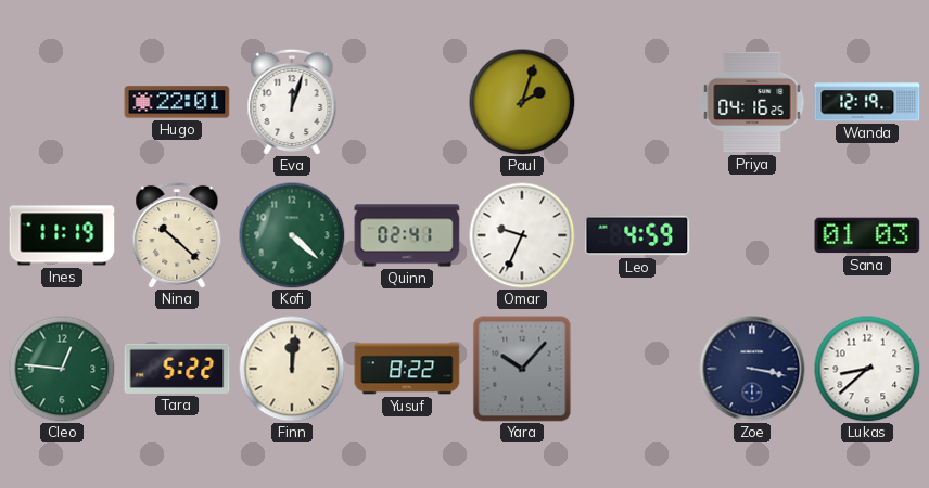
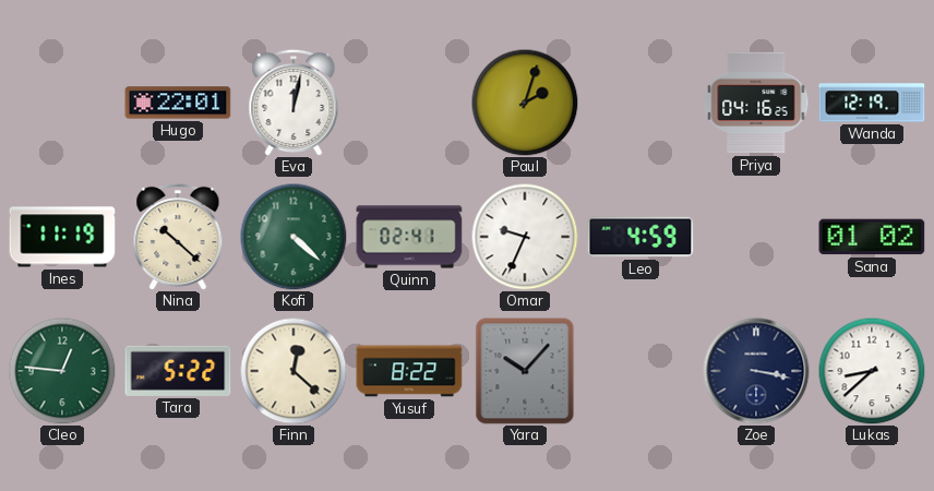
Eva: 12:03 -> 12:02 (294, 101)
Sana: 01:03 -> 01:02 (872, 237)
Finn: 12:01 -> 12:22 (294, 371)
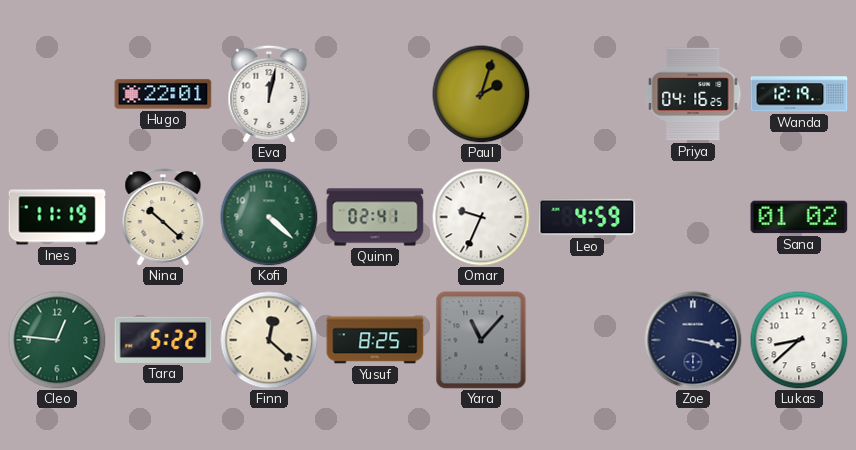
Yusuf: 8:22 -> 8:25 (375, 340)
Yara: 10:07 -> 11:07 (481, 340)
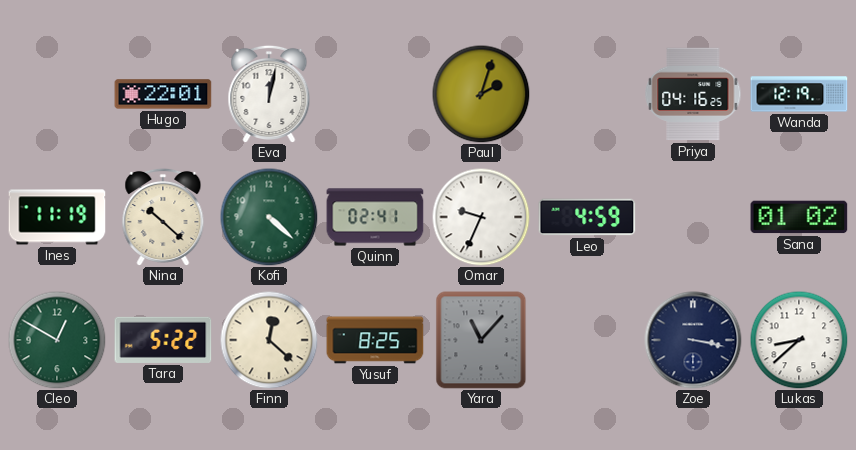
Cleo: 12:46 -> 12:50 (57, 340)
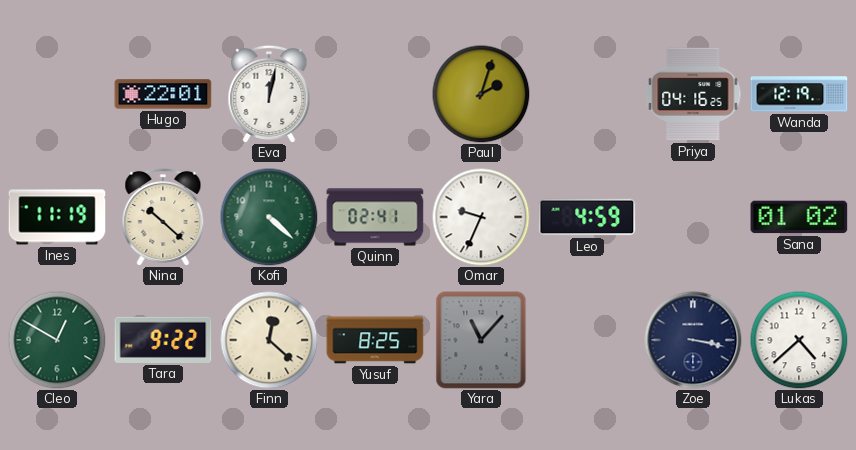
Tara: 5:22 -> 9:22 (163, 340)
Lukas: 8:38 -> 4:38 (799, 340)
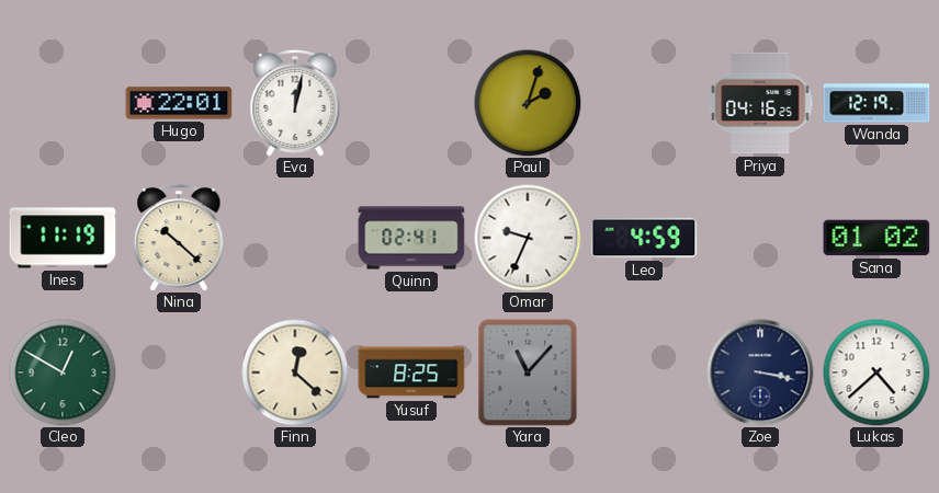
Kofi: 4:22 -> none (269, 217)
Tara: 9:22 -> none (163, 340)
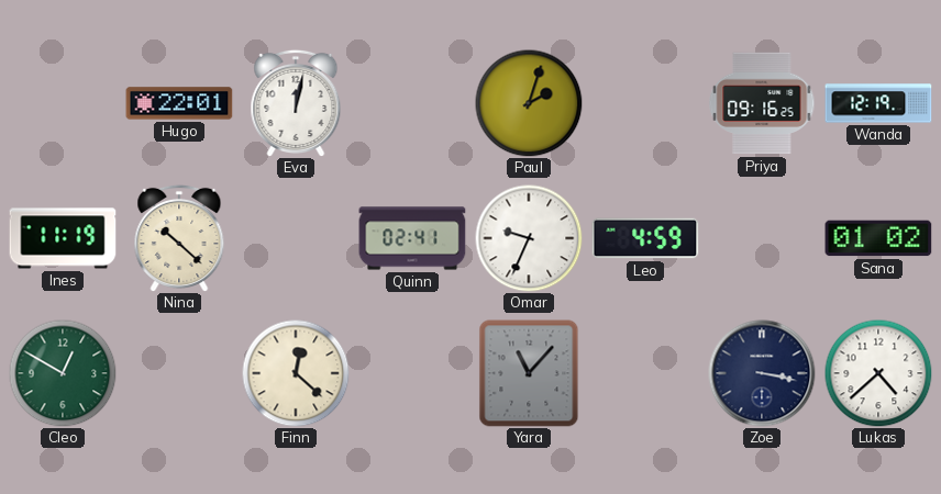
Priya: 04:16 -> 09:16 (762, 103)
Yusuf: 8:25 -> none (411, 372)
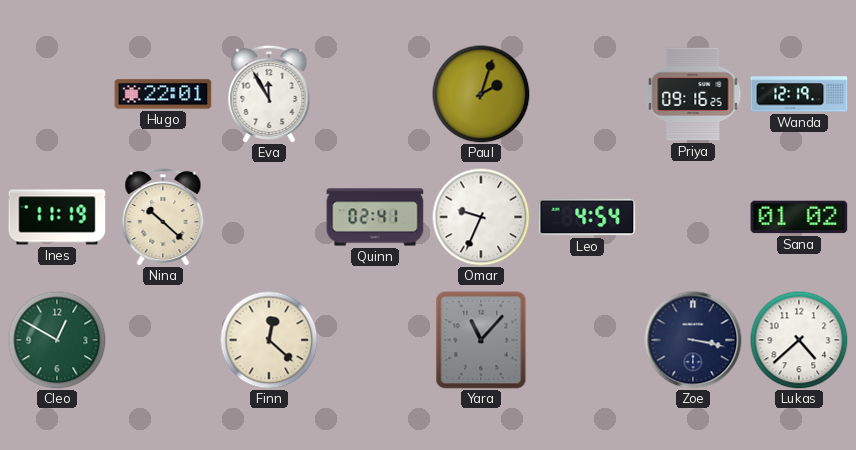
Eva: 12:02 -> 11:55 (269, 93)
Leo: 4:59 -> 4:54 (587, 217)
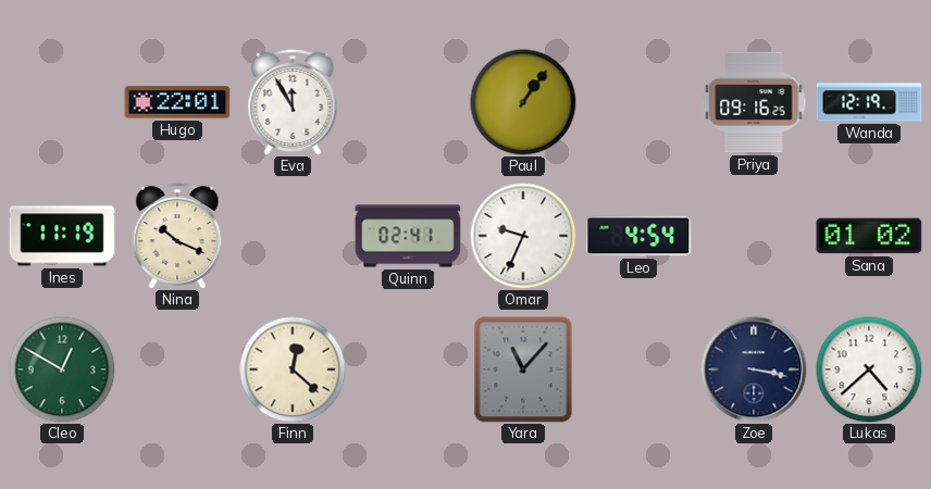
Paul: 2:03 -> 1:06 (523, 102)
Nina: 10:22 -> 10:19 (177, 235)
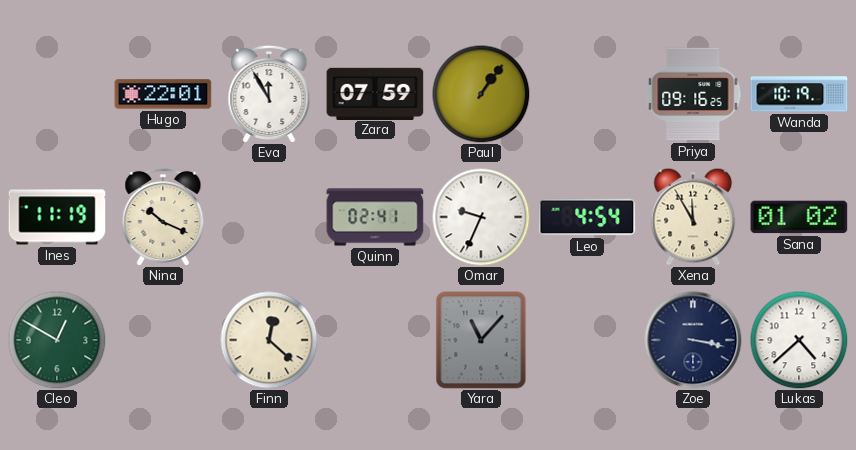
Zara: none -> 07:59 (375, 93)
Wanda: 12:19 -> 10:19 (799, 94)
Xena: none -> 11:55 (693, 217)
